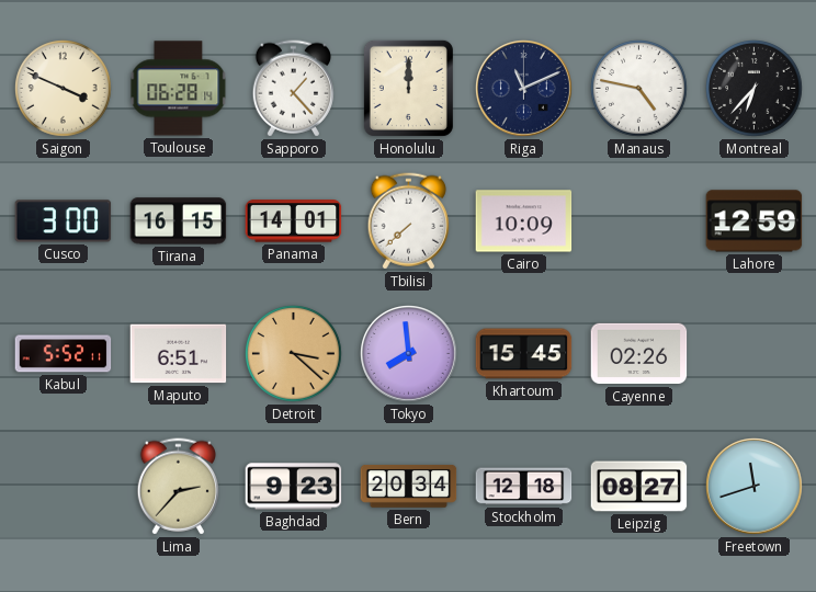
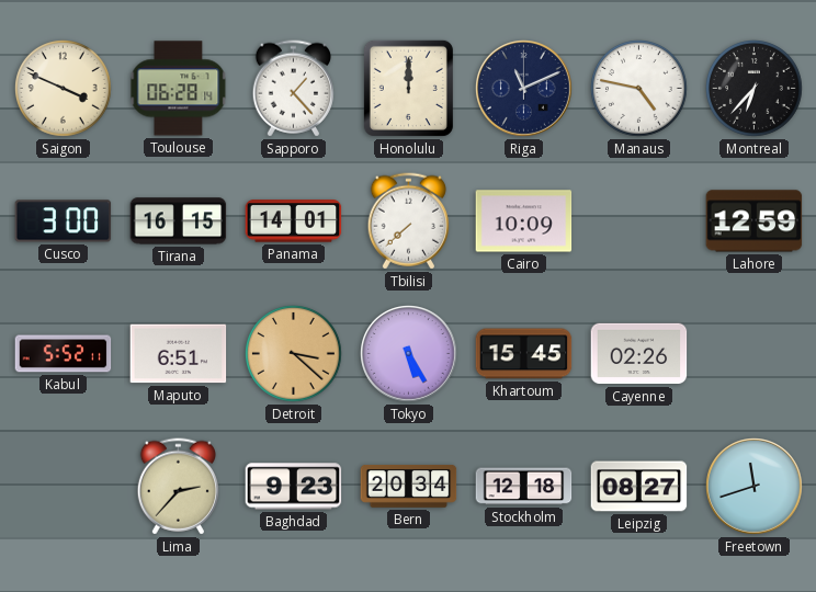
Tokyo: 7:59 -> 5:25 (409, 354)
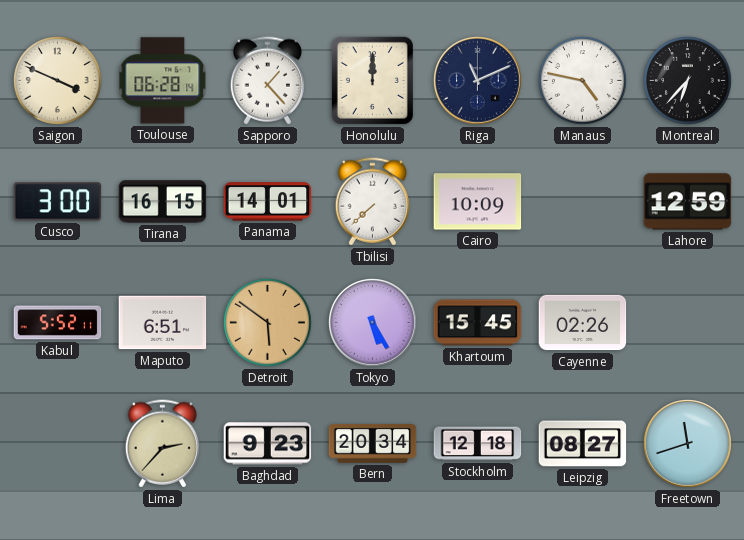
Detroit: 3:22 -> 5:51 (268, 323)
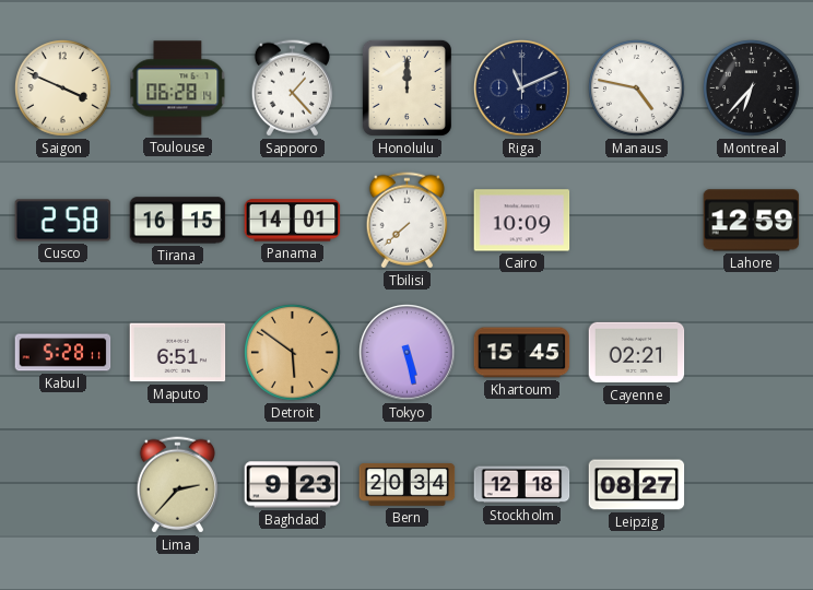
Cusco: 3:00 -> 2:58 (63, 221)
Kabul: 5:52 -> 5:28 (63, 353)
Tokyo: 5:25 -> 5:28 (408, 353)
Cayenne: 02:26 -> 02:21 (637, 353)
Freetown: 11:42 -> none (688, 444)
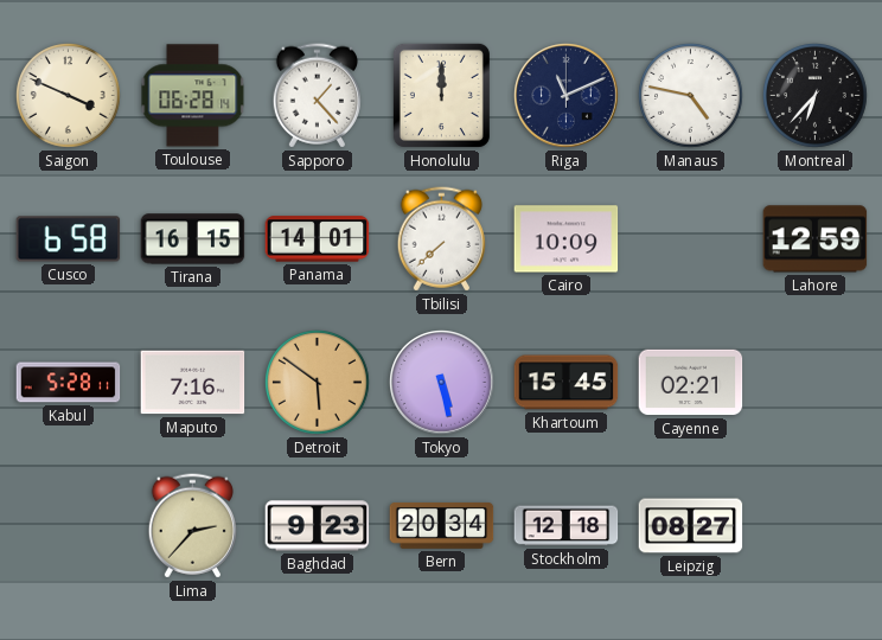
Cusco: 2:58 -> 6:58 (69, 239)
Maputo: 6:51 -> 7:16 (193, 383)
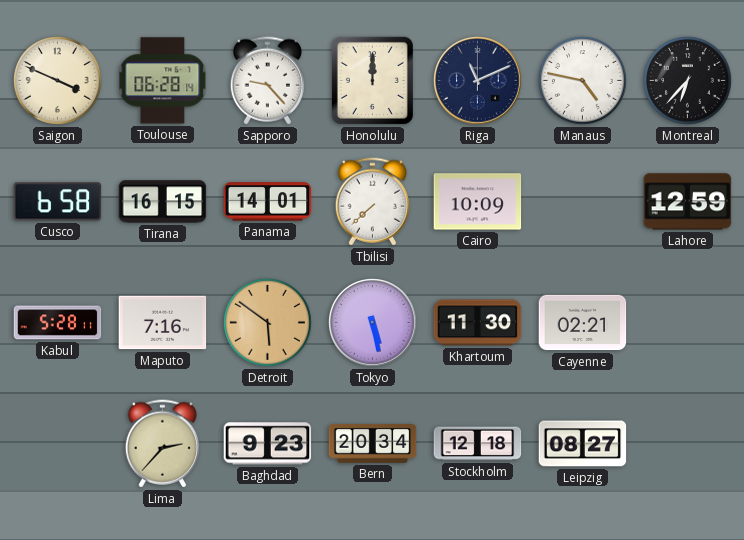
Sapporo: 1:23 -> 9:23 (267, 81)
Khartoum: 15:45 -> 11:30 (478, 323)
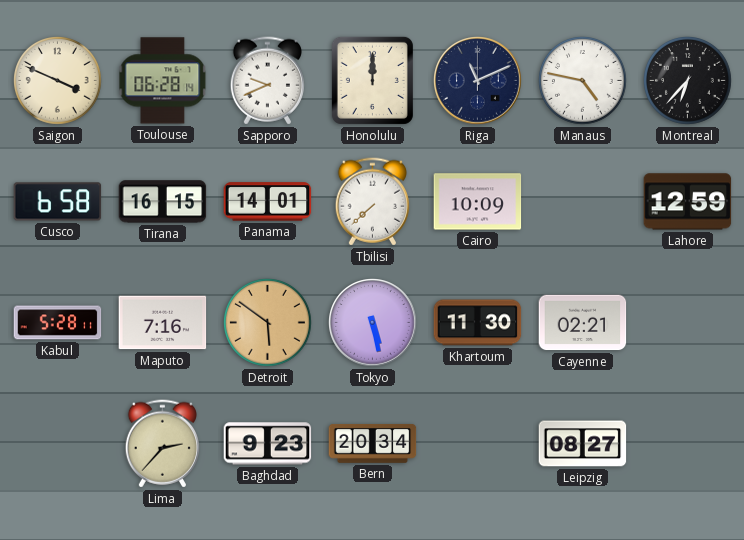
Sapporo: 9:23 -> 9:41 (267, 81)
Stockholm: 12:18 -> none (478, 444)
